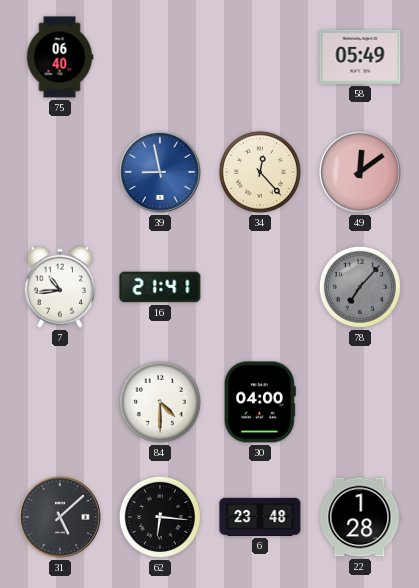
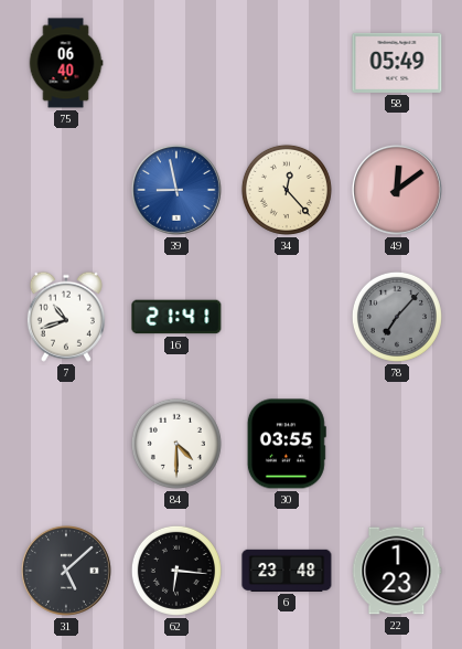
7: 10:44 -> 10:42 (66, 317)
30: 04:00 -> 03:55 (287, 444)
22: 1:28 -> 1:23 (397, 571)
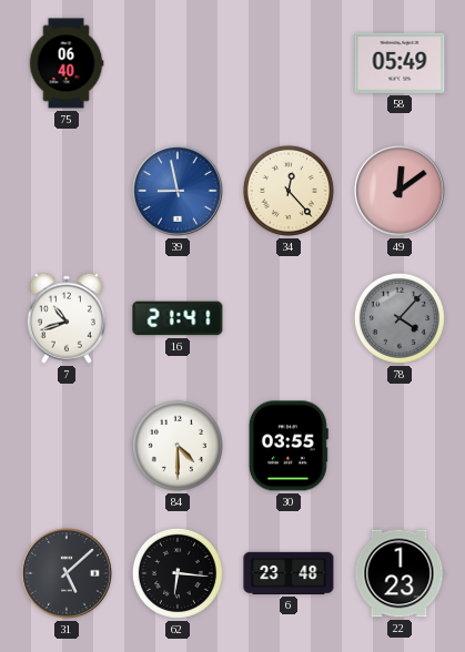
78: 7:07 -> 4:07 (400, 318)
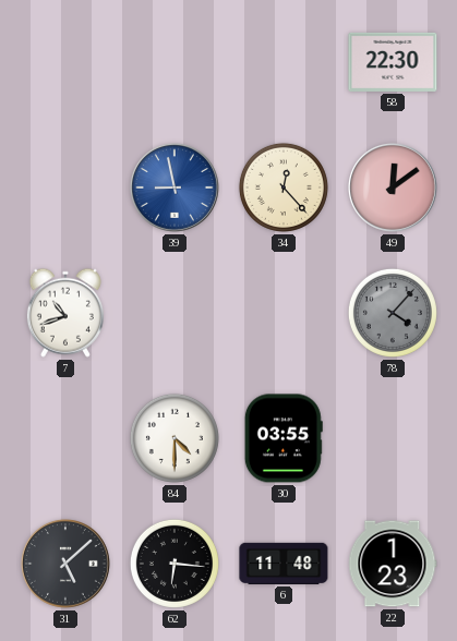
75: 06:40 -> none (67, 63)
58: 05:49 -> 22:30 (393, 62)
16: 21:41 -> none (178, 318)
6: 23:48 -> 11:48 (284, 564)
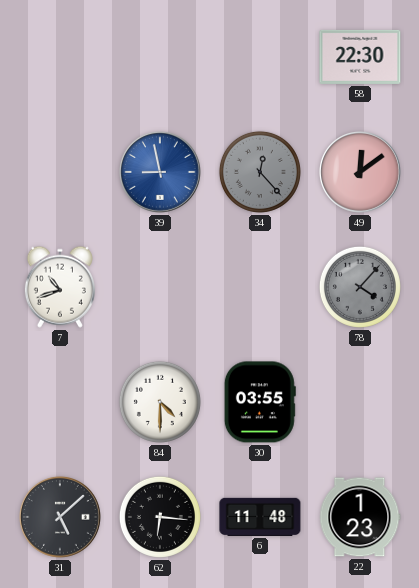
34 dial: cream -> grey (260, 172)
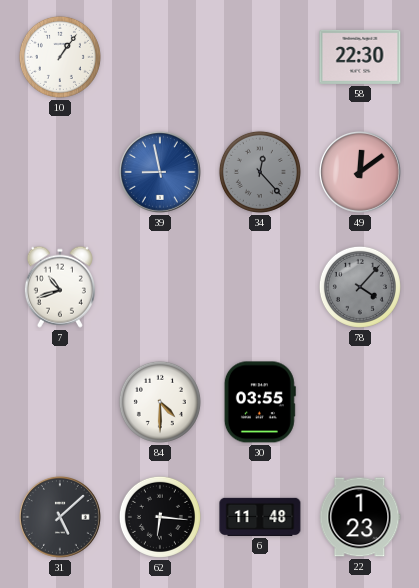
10: none -> 1:06 (60, 57)
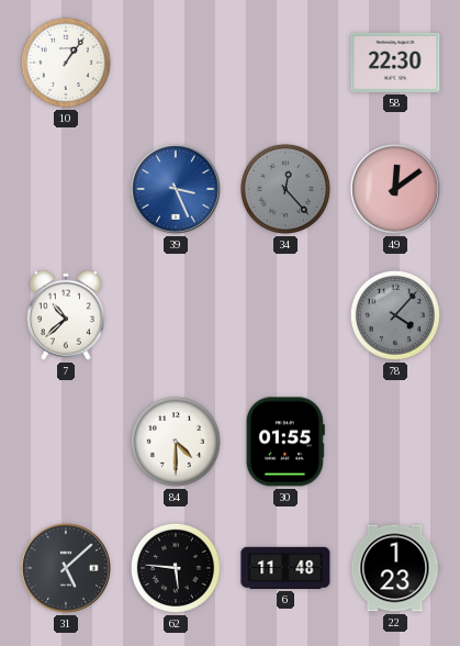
39: 8:58 -> 3:26 (176, 189)
7: 10:42 -> 10:38 (66, 315)
30: 03:55 -> 01:55 (285, 442)
62: 6:16 -> 5:46 (176, 568)
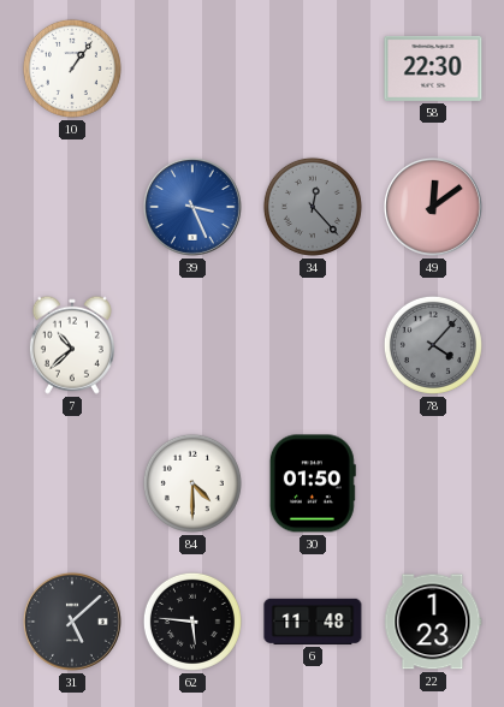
30: 01:55 -> 01:50 (313, 483)
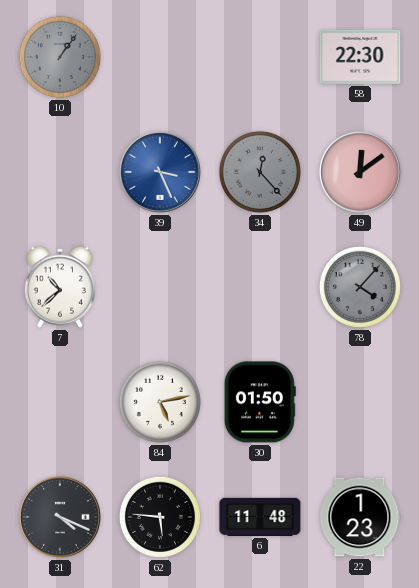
10 dial: white -> grey (60, 57)
84: 4:30 -> 5:13 (160, 402)
31: 5:08 -> 4:19 (60, 517)
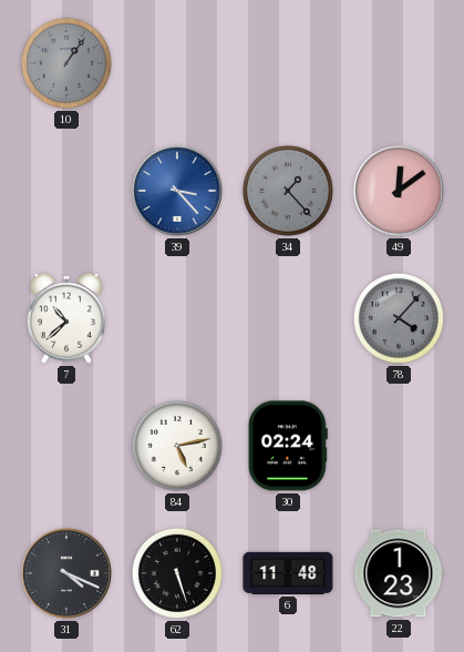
58: 22:30 -> none (360, 57)
39: 3:26 -> 3:23 (177, 191)
34: 12:23 -> 1:23 (288, 191)
30: 01:50 -> 02:24 (288, 446)
62: 5:46 -> 5:27 (177, 573)
